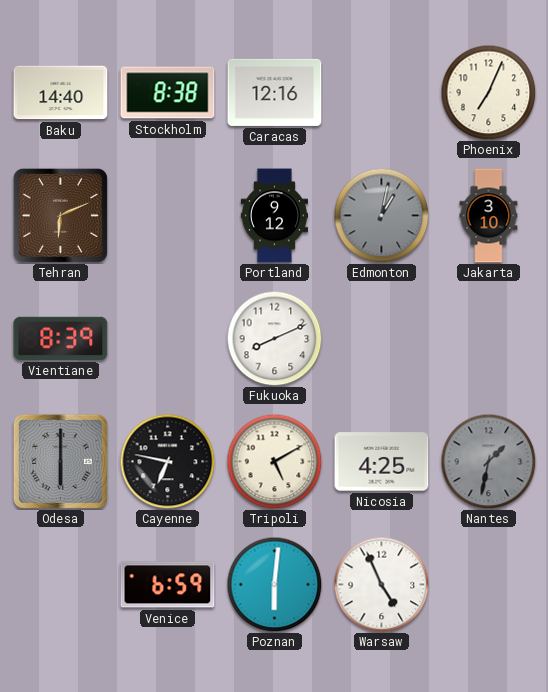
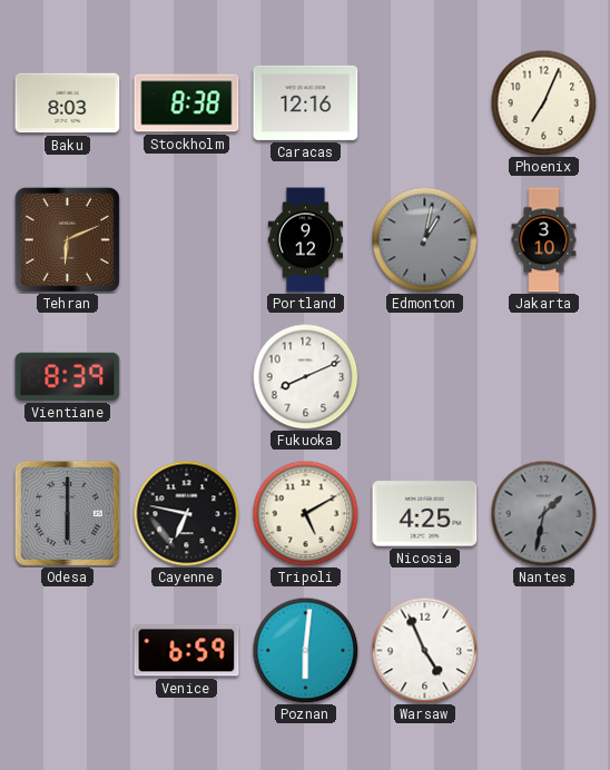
Baku: 14:40 -> 8:03 (68, 103)
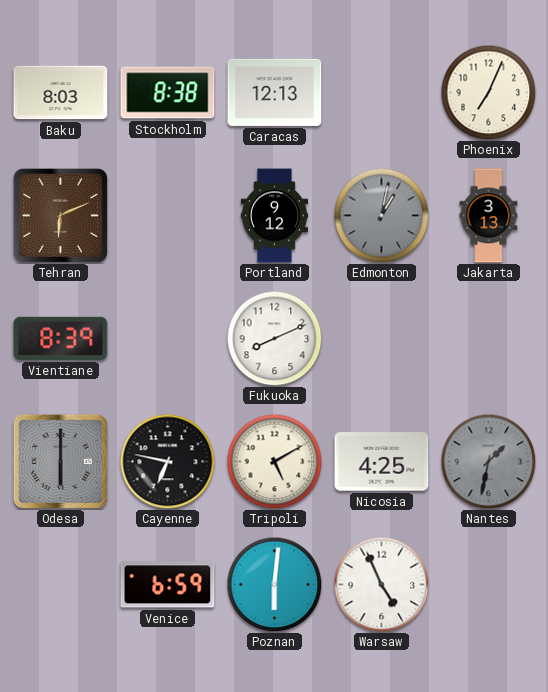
Caracas: 12:16 -> 12:13 (275, 92)
Jakarta: 3:10 -> 3:13 (489, 216)
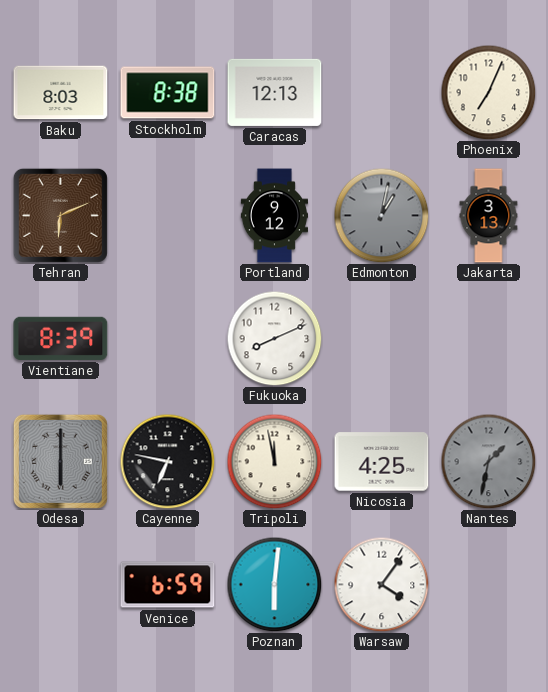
Tripoli: 5:10 -> 11:58 (274, 461)
Warsaw: 4:56 -> 4:06 (381, 584)
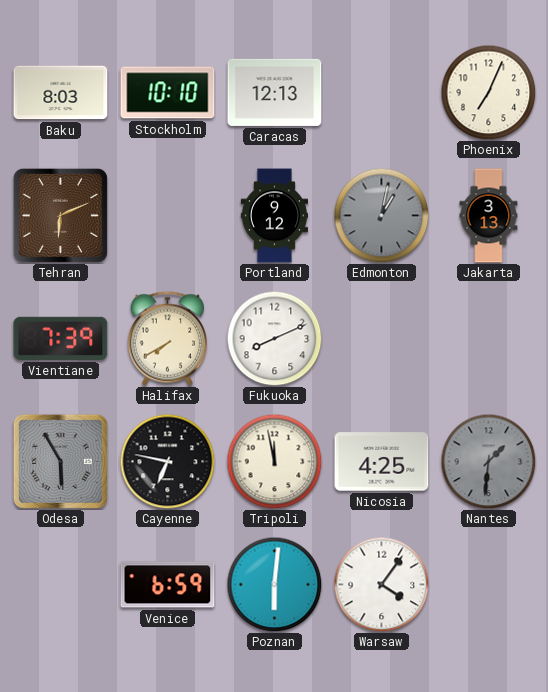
Stockholm: 8:38 -> 10:10 (168, 93)
Vientiane: 8:39 -> 7:39 (61, 338)
Halifax: none -> 7:40 (167, 339)
Odesa: 6:00 -> 5:55 (60, 461)
Nantes: 1:32 -> 1:31 (488, 461)
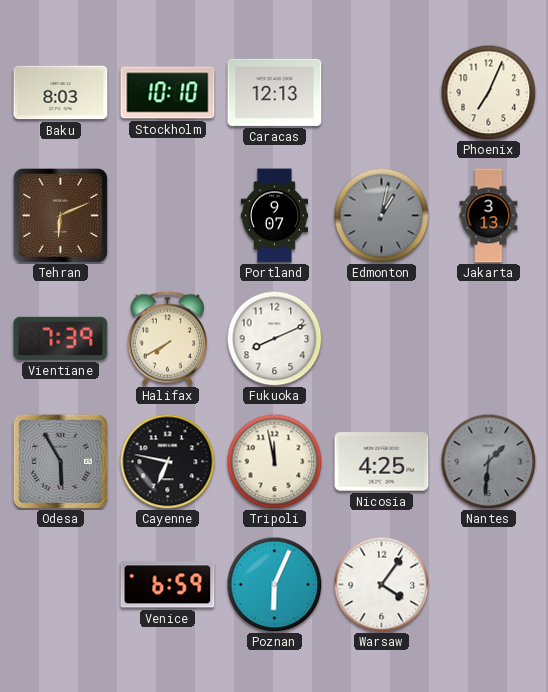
Portland: 9:12 -> 9:07 (274, 216)
Poznan: 6:01 -> 6:04 (274, 584)
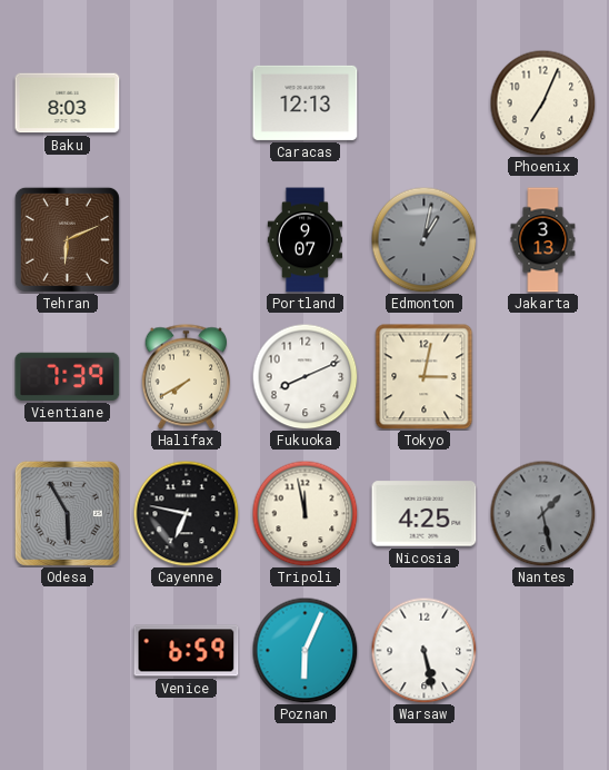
Stockholm: 10:10 -> none (168, 93)
Tokyo: none -> 3:02 (425, 377)
Nantes: 1:31 -> 1:28 (542, 513)
Warsaw: 4:06 -> 5:28 (423, 650)
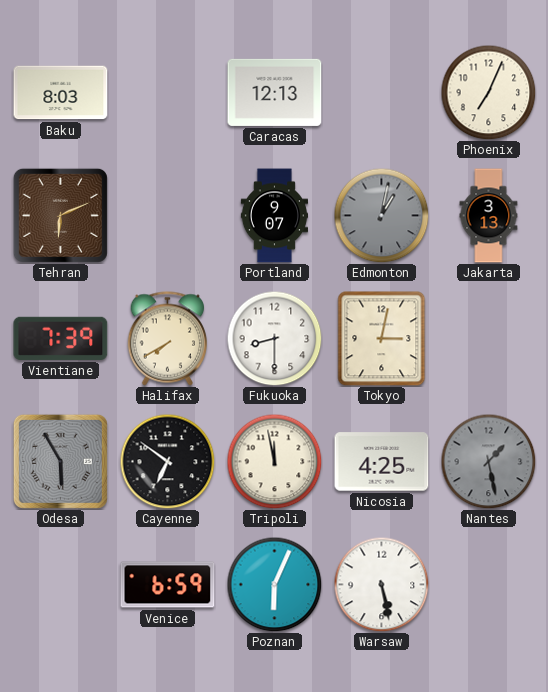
Fukuoka: 8:11 -> 8:30 (274, 338)
Cayenne: 6:47 -> 6:51 (167, 461)
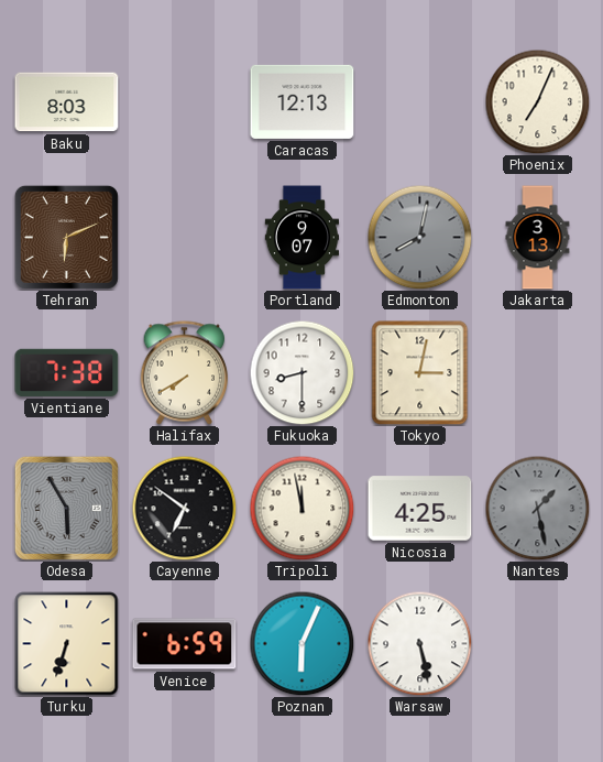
Edmonton: 1:02 -> 8:02 (419, 237)
Vientiane: 7:39 -> 7:38 (67, 372)
Turku: none -> 6:33 (67, 644)
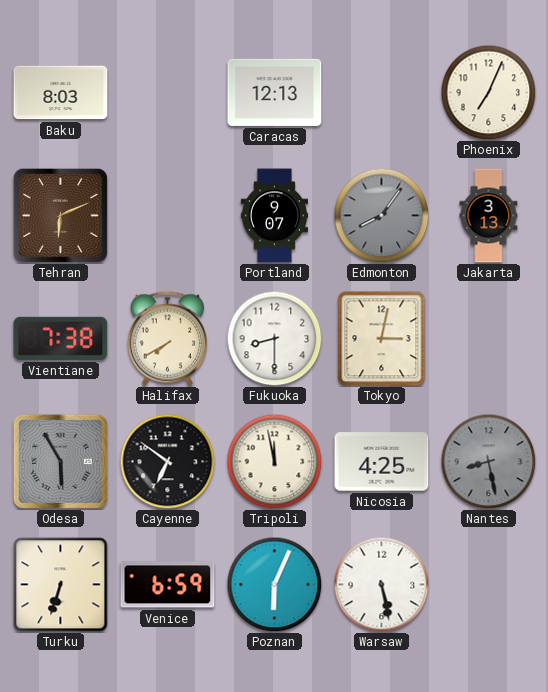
Edmonton: 8:02 -> 8:06 (381, 215)
Nantes: 1:28 -> 8:28 (488, 461)
